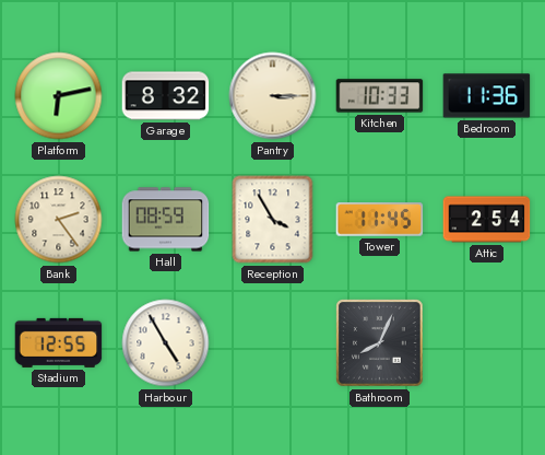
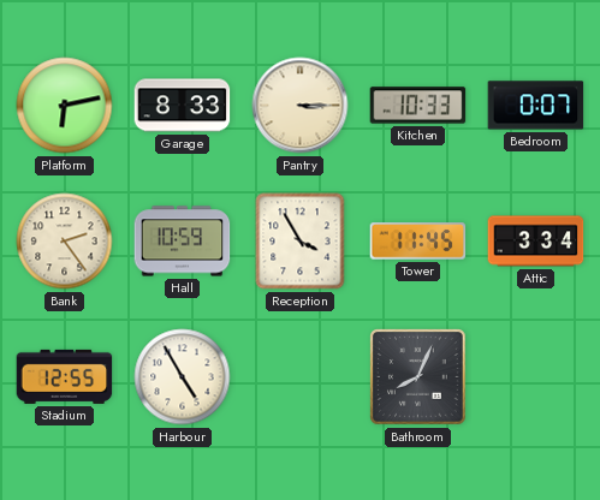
Garage: 8:32 -> 8:33 (183, 106)
Bedroom: 11:36 -> 0:07 (536, 106)
Hall: 08:59 -> 10:59 (183, 242)
Attic: 2:54 -> 3:34 (536, 242)
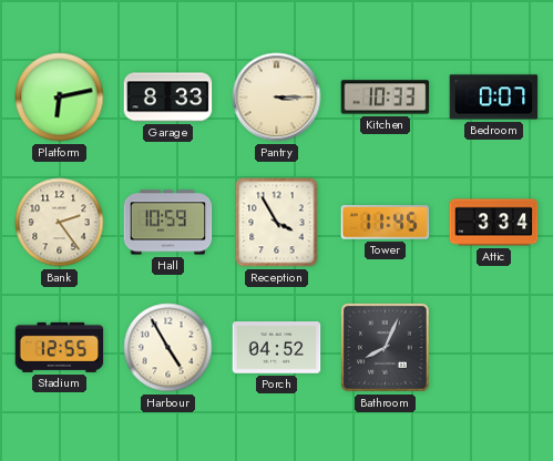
Porch: none -> 04:52 (277, 348)
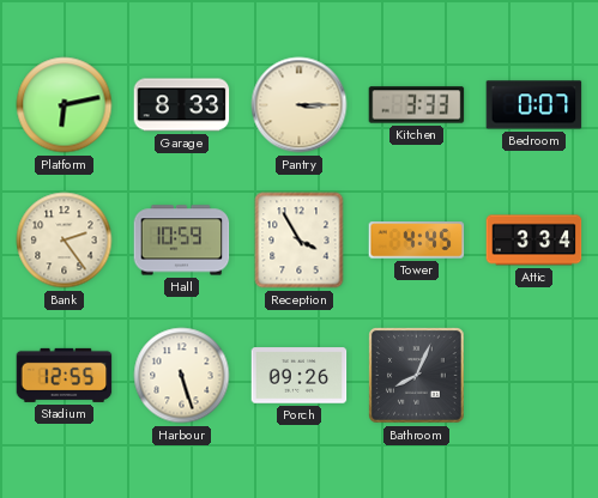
Kitchen: 10:33 -> 3:33 (417, 105)
Tower: 11:45 -> 4:45 (417, 241)
Harbour: 4:55 -> 5:27 (182, 376)
Porch: 04:52 -> 09:26 (300, 376)
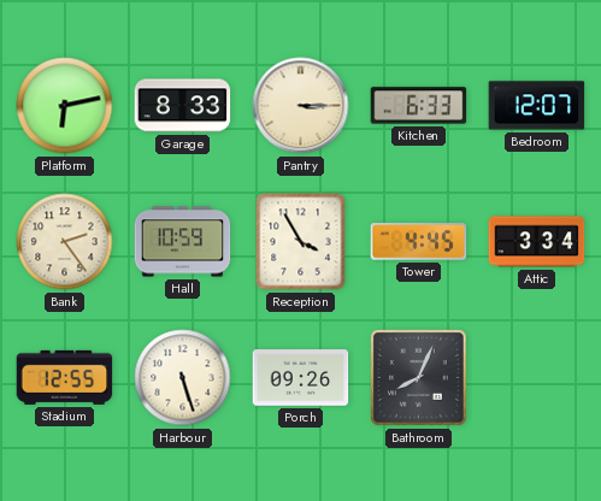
Kitchen: 3:33 -> 6:33 (419, 106)
Bedroom: 0:07 -> 12:07 (537, 106)
